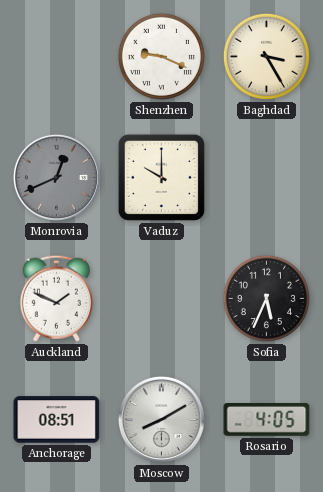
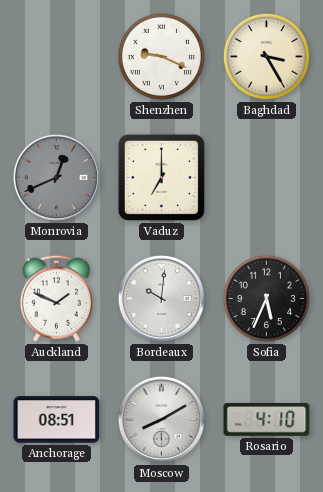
Vaduz: 10:00 -> 7:00 (161, 177)
Bordeaux: none -> 10:01 (161, 298)
Rosario: 4:05 -> 4:10 (267, 420)
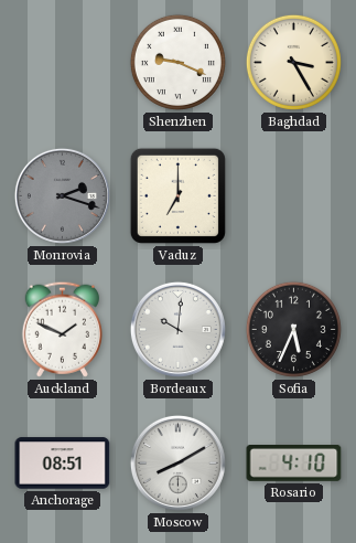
Monrovia: 12:41 -> 2:18 (62, 195)
